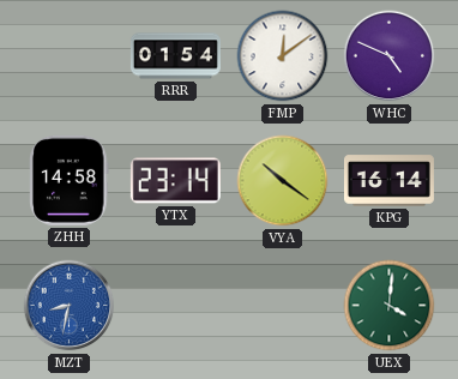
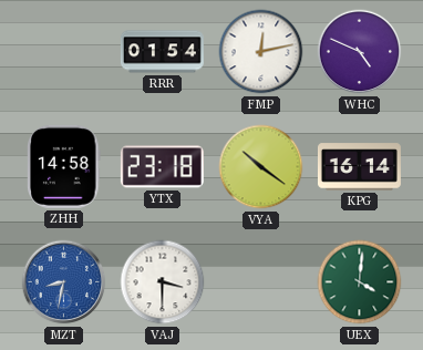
FMP: 12:09 -> 12:13 (261, 52)
YTX: 23:14 -> 23:18 (162, 167)
VAJ: none -> 3:30 (163, 282)
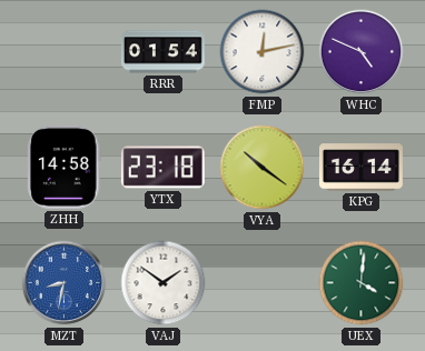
VAJ: 3:30 -> 1:51 (164, 283)
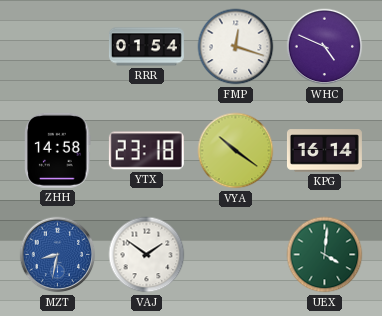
FMP: 12:13 -> 12:18 (236, 47)
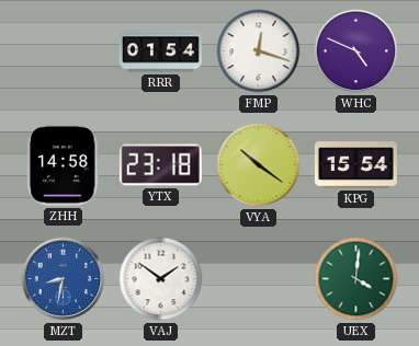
KPG: 16:14 -> 15:54 (355, 165)
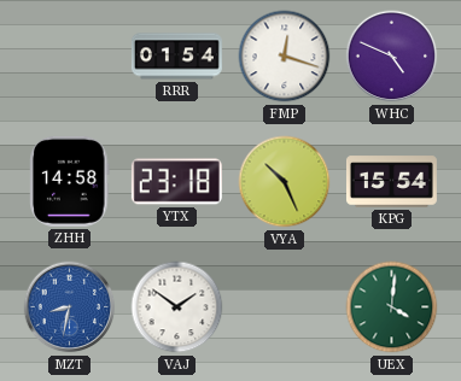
VYA: 10:21 -> 10:26 (285, 182)
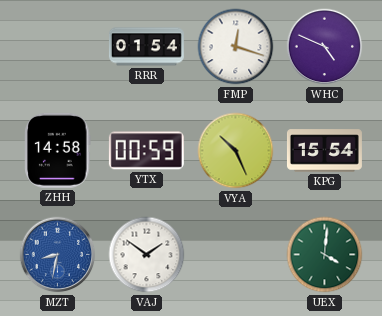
YTX: 23:18 -> 00:59 (146, 151)
